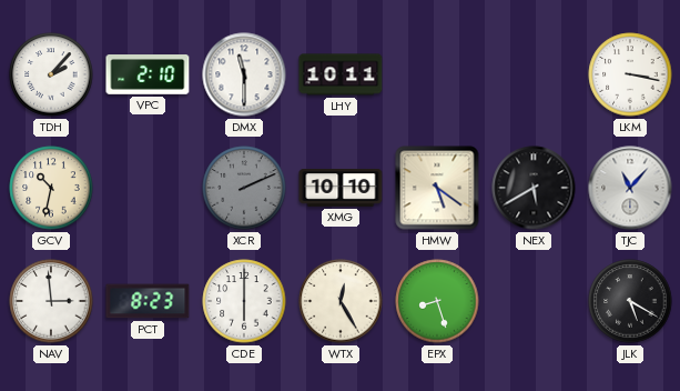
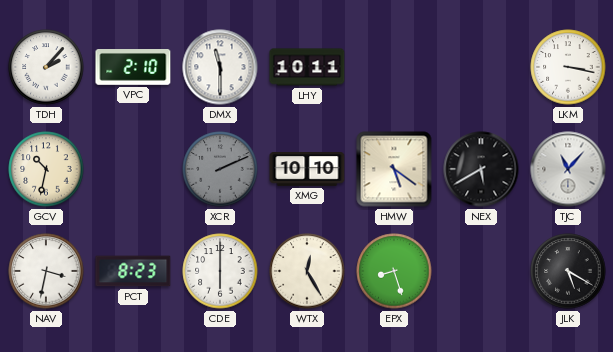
NAV: 2:59 -> 3:32 (46, 271)
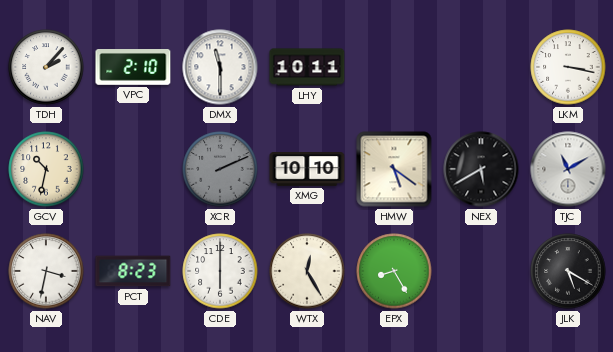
TJC: 11:07 -> 11:10 (568, 169)
EPX: 8:27 -> 8:25 (394, 271)
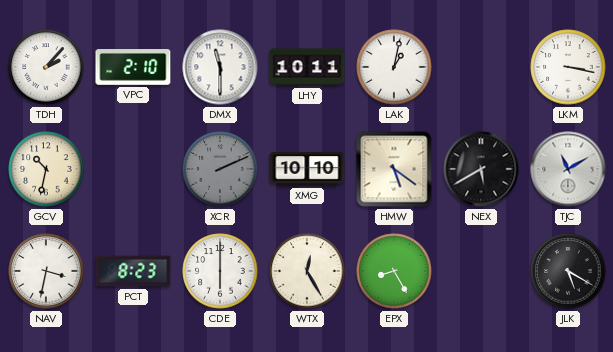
LAK: none -> 1:02 (394, 67)
